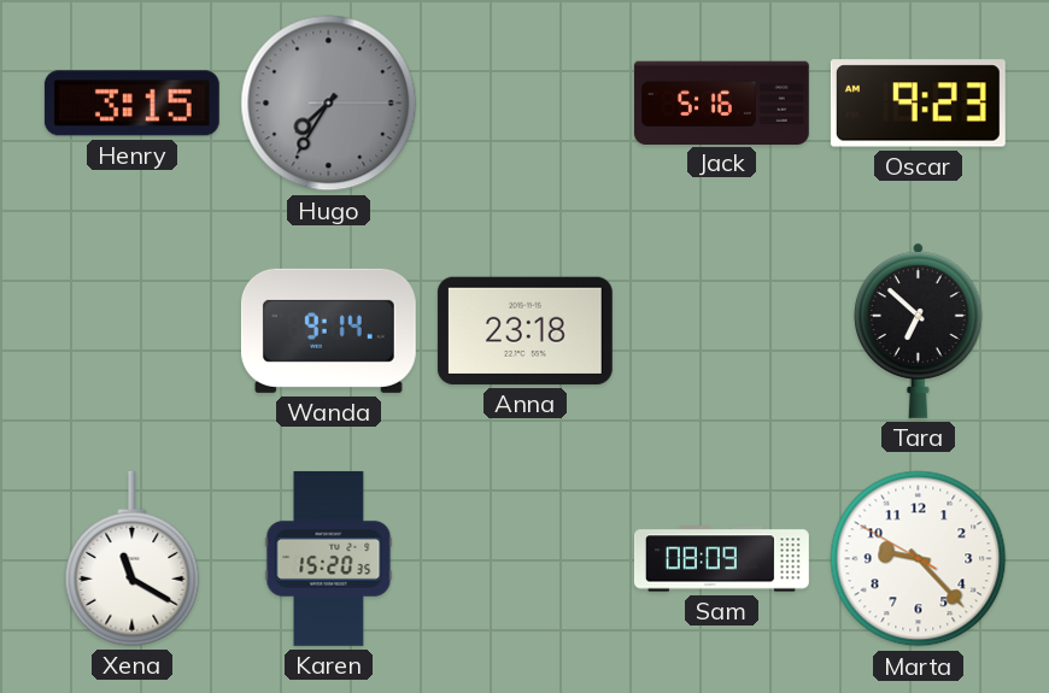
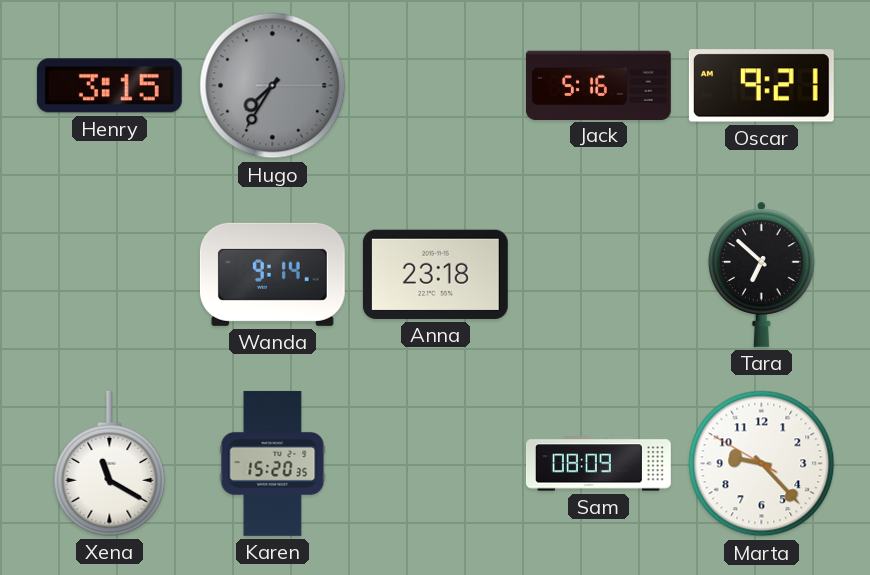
Oscar: 9:23 -> 9:21 (761, 86)
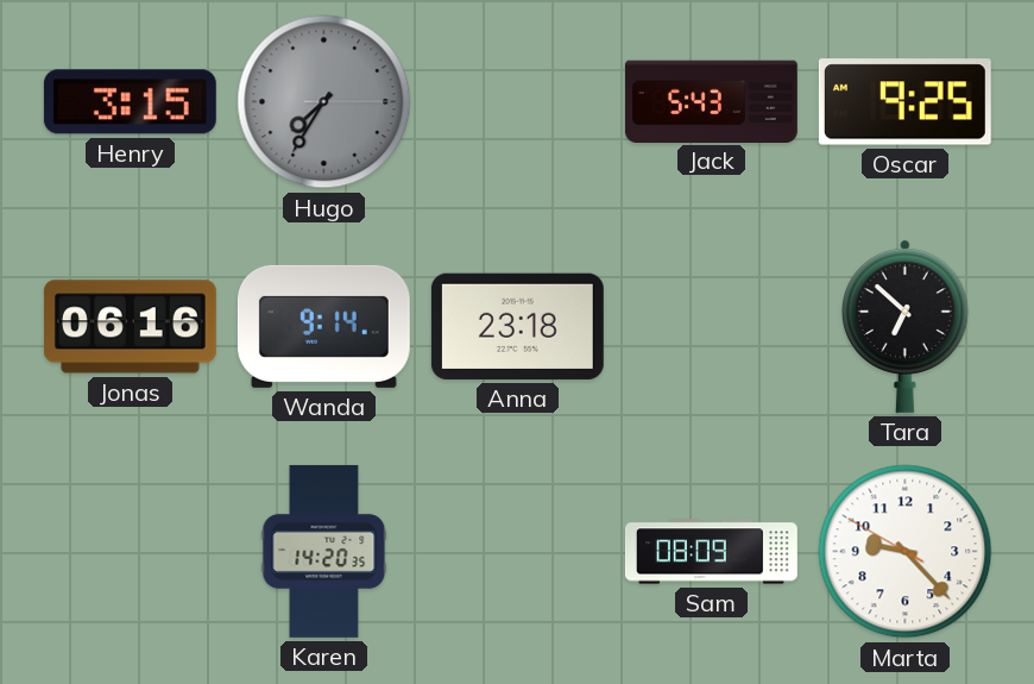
Jack: 5:16 -> 5:43 (711, 101)
Oscar: 9:21 -> 9:25 (904, 102)
Jonas: none -> 06:16 (130, 327)
Xena: 11:20 -> none (110, 463)
Karen: 15:20 -> 14:20 (324, 551)
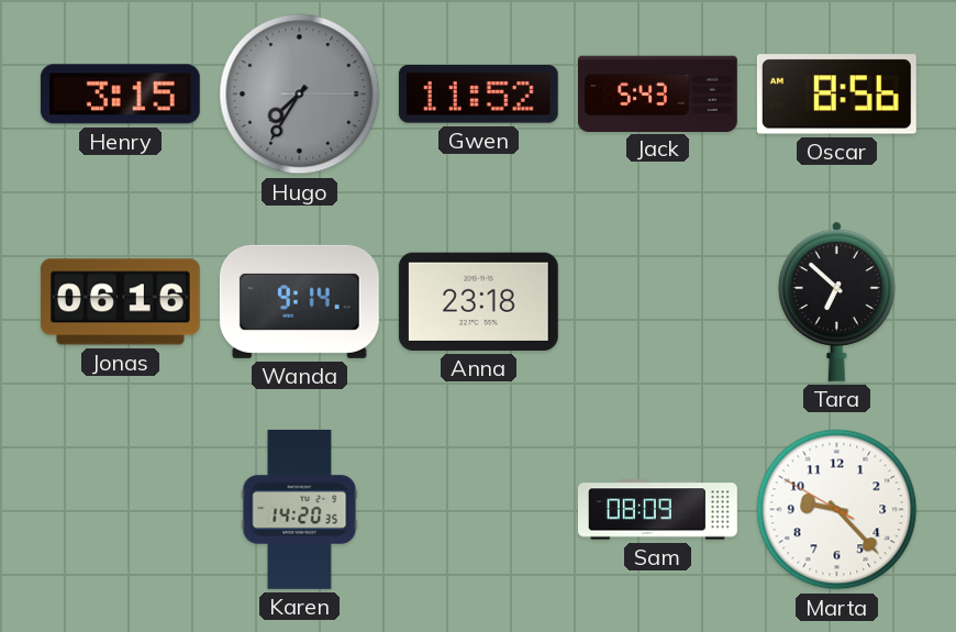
Gwen: none -> 11:52 (478, 95)
Oscar: 9:25 -> 8:56 (836, 95)
